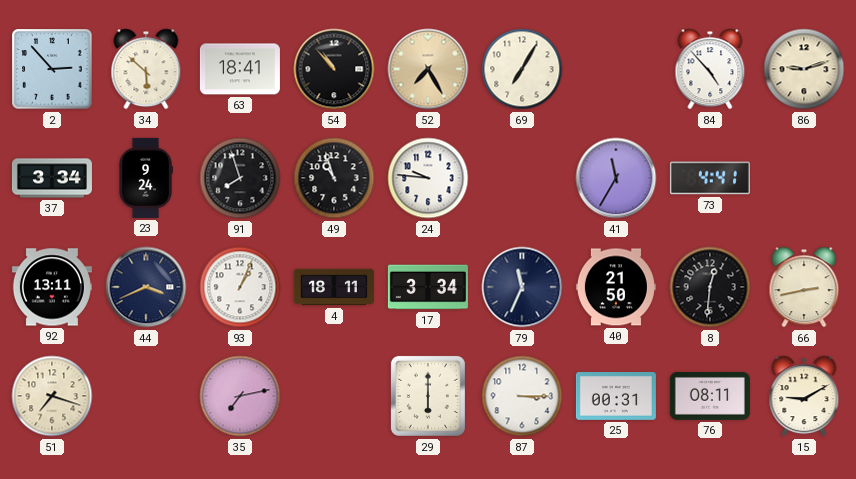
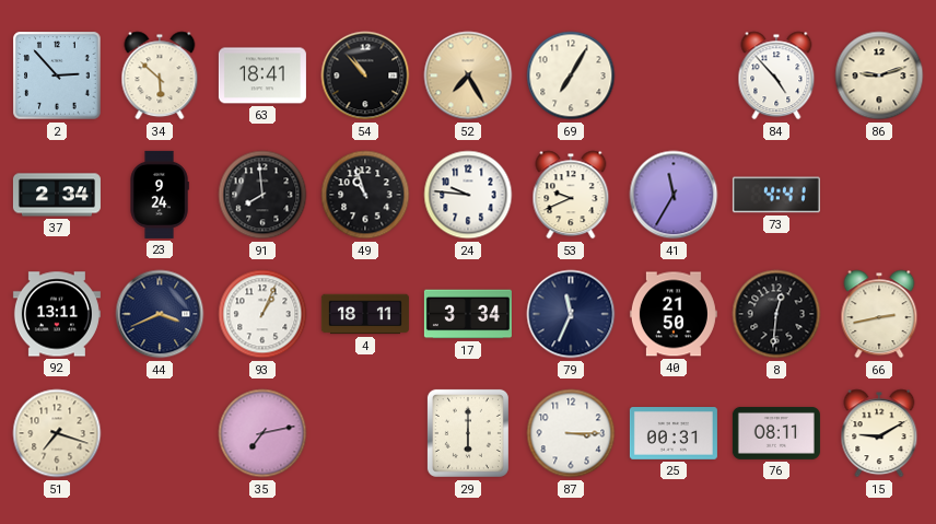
37: 3:34 -> 2:34 (57, 195)
91: 7:57 -> 7:59 (262, 195)
53: none -> 9:41 (571, 195)
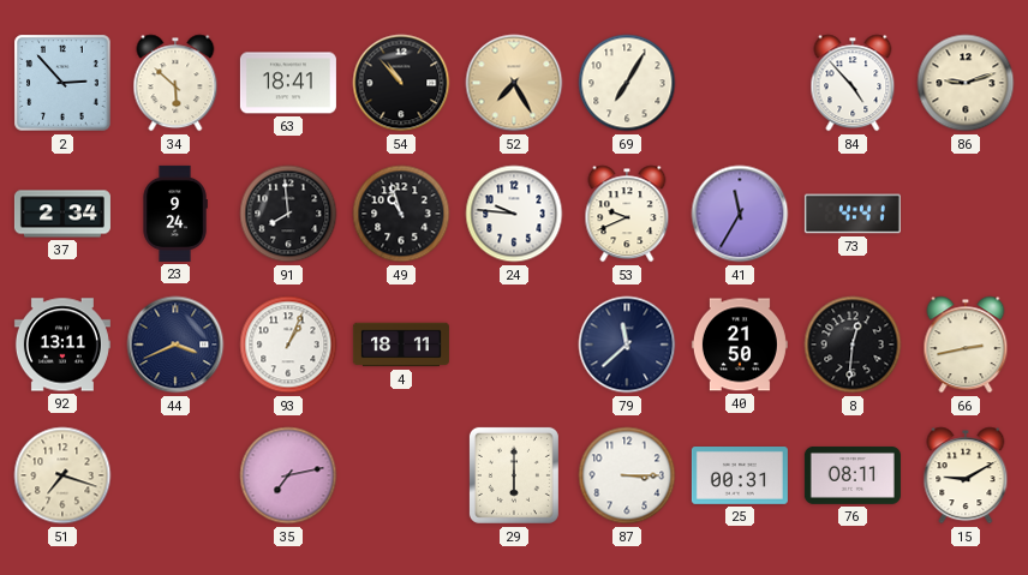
17: 3:34 -> none (468, 314)
79: 11:34 -> 11:38 (627, 345)
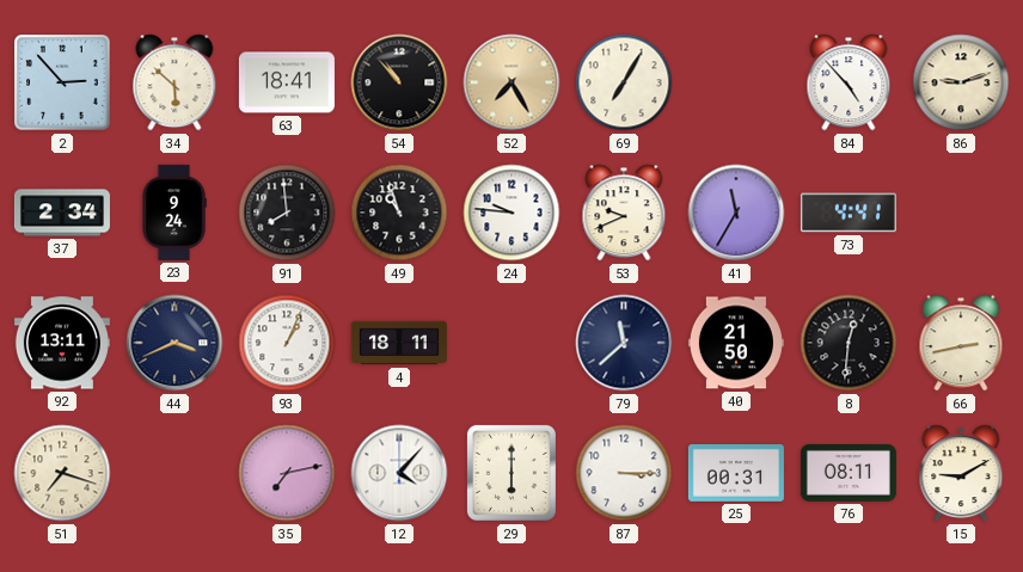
12: none -> 4:07 (399, 473)
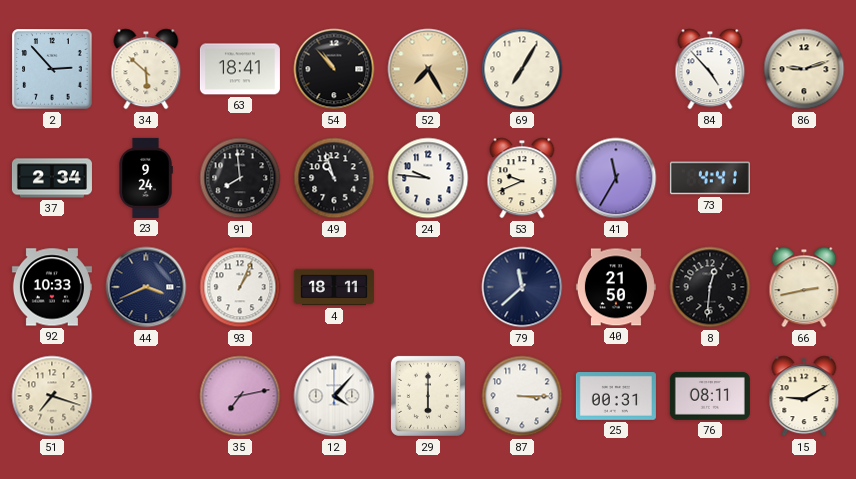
92: 13:11 -> 10:33 (52, 287)
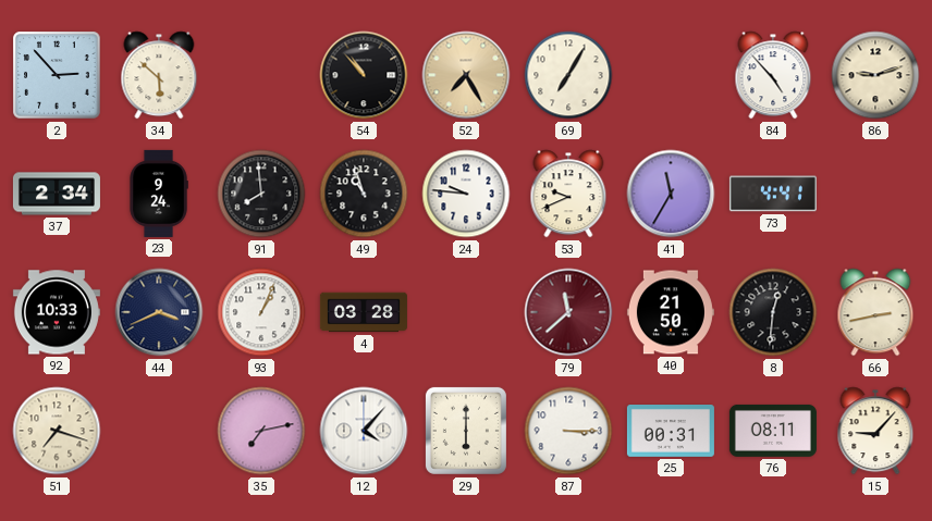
63: 18:41 -> none (240, 69)
4: 18:11 -> 03:28 (364, 312)
79 dial: navy -> burgundy (568, 312)
15: 9:10 -> 9:07 (875, 431)
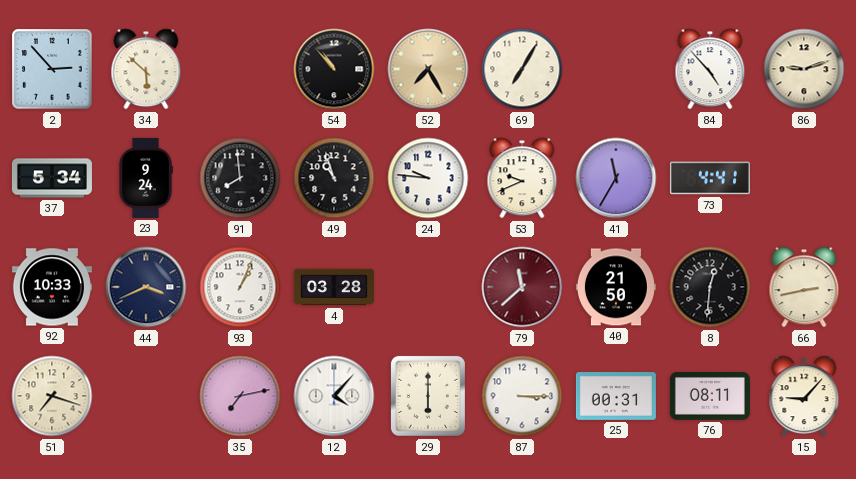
37: 2:34 -> 5:34 (52, 178)
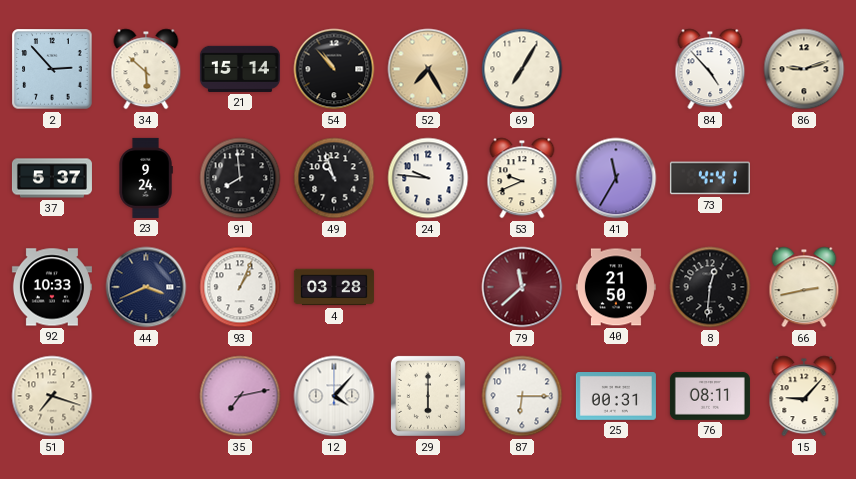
21: none -> 15:14 (240, 69)
37: 5:34 -> 5:37 (52, 178)
87: 3:15 -> 6:15 (522, 396)
